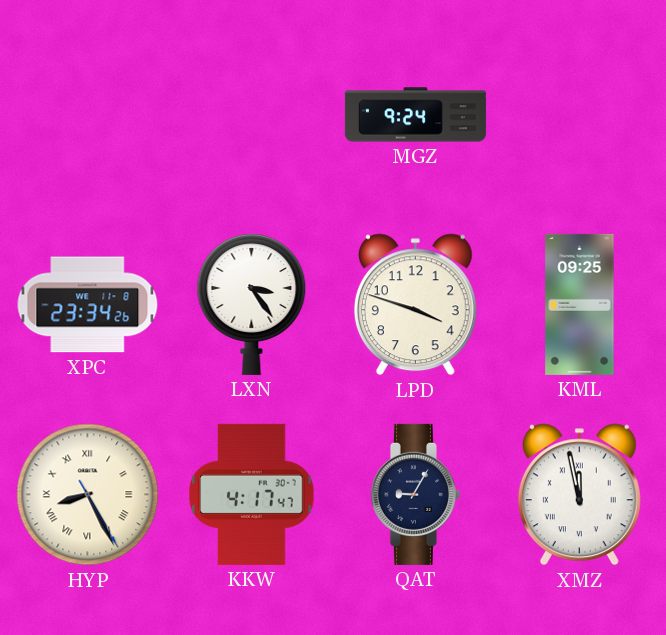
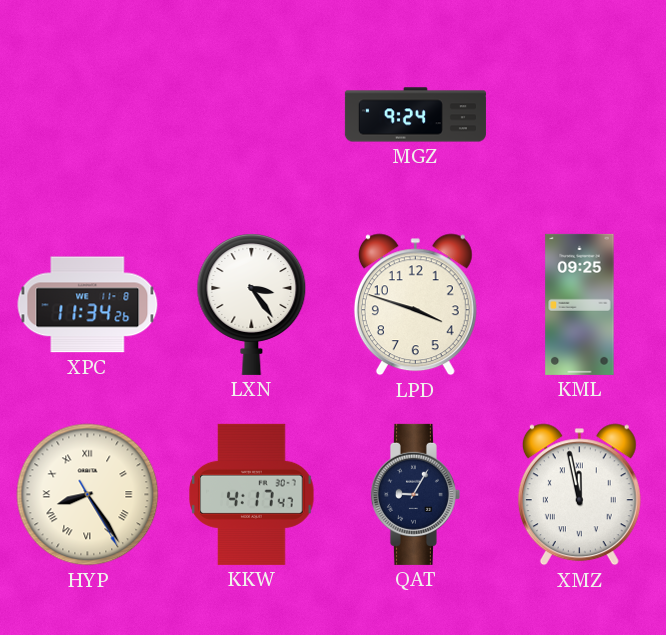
XPC: 23:34 -> 11:34 (88, 305)
HYP: 8:25 -> 8:24 (88, 495)
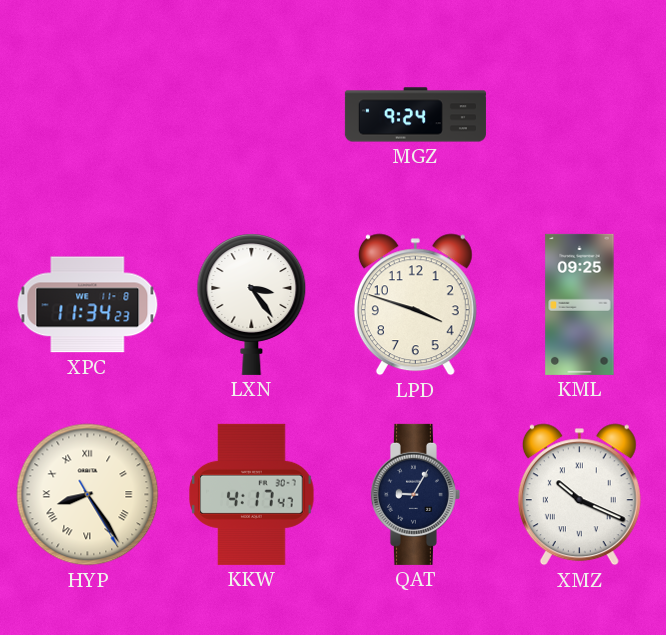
XPC: 11:34:26 -> 11:34:23 (88, 305)
XMZ: 11:58 -> 10:19 (579, 495)
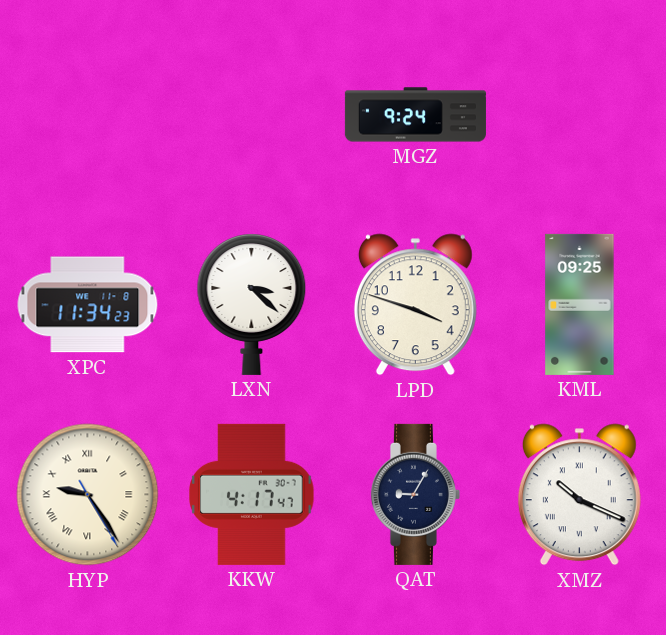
LXN: 3:24 -> 3:22 (252, 304)
HYP: 8:24 -> 9:24 (88, 495)
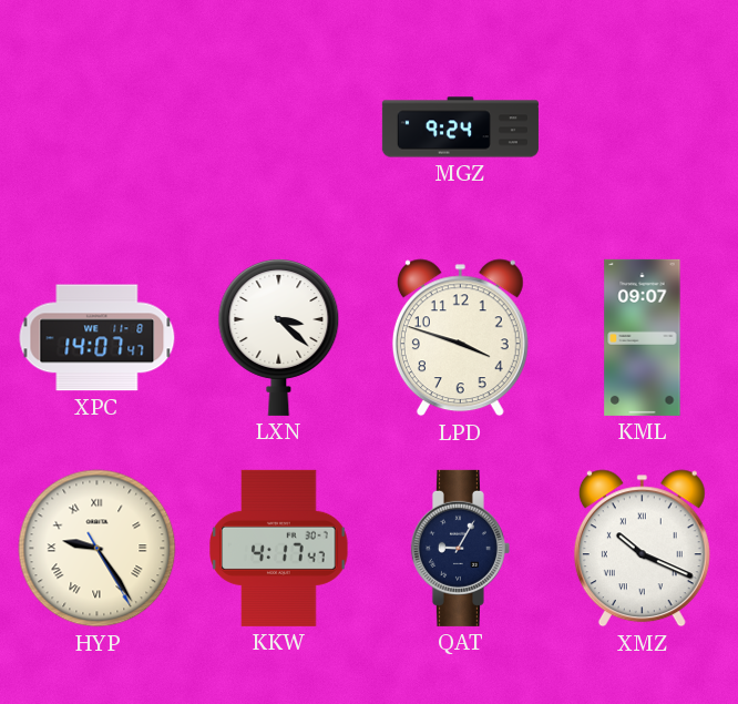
XPC: 11:34 -> 14:07 (98, 338)
KML: 09:25 -> 09:07 (643, 337)
